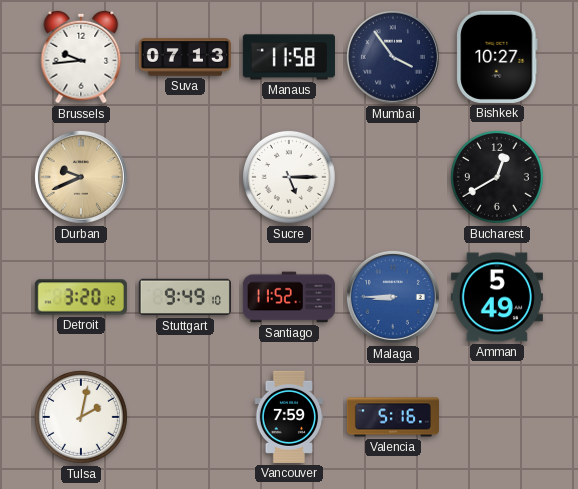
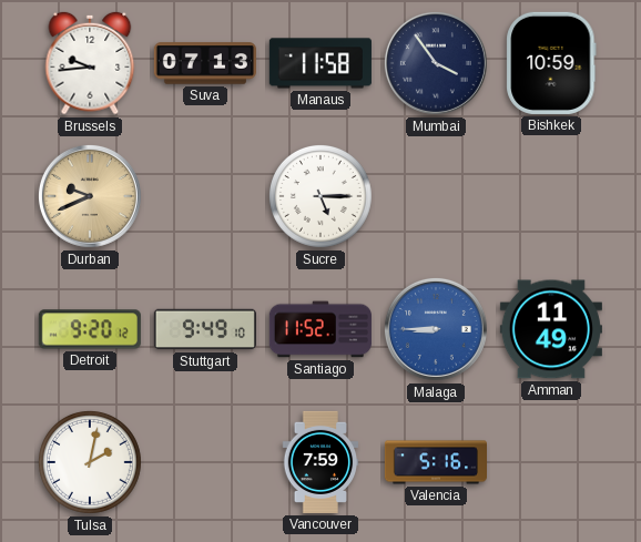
Bishkek: 10:27 -> 10:59 (551, 63)
Bucharest: 12:40 -> none (497, 177)
Detroit: 3:20 -> 9:20 (90, 329)
Amman: 5:49 -> 11:49 (551, 329)
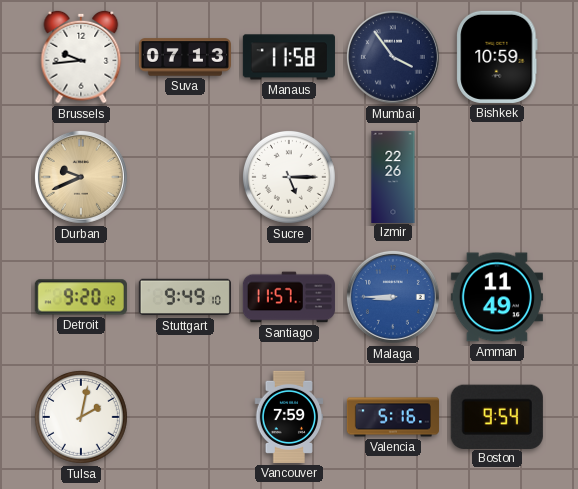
Izmir: none -> 22:26 (393, 176)
Santiago: 11:52 -> 11:57 (289, 297)
Boston: none -> 9:54 (497, 416)
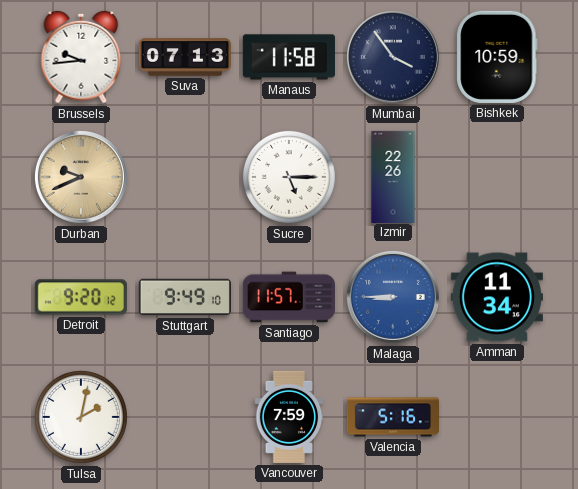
Amman: 11:49 -> 11:34 (497, 297)
Boston: 9:54 -> none (497, 416)
